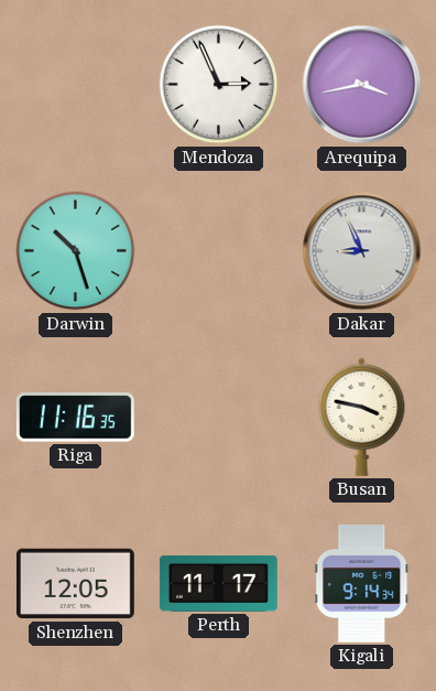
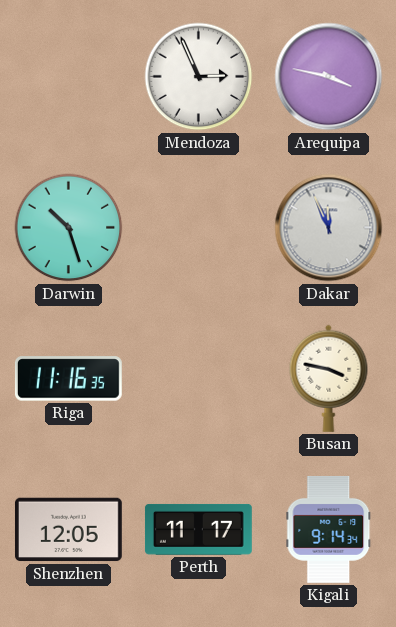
Arequipa: 3:43 -> 3:47 (329, 77)
Dakar: 8:56 -> 11:56 (329, 228)
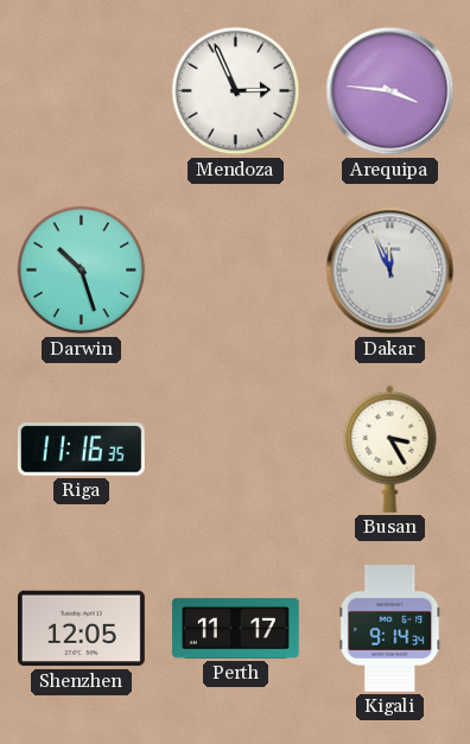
Arequipa: 3:47 -> 3:46 (390, 91)
Busan: 3:47 -> 3:25 (390, 449)
